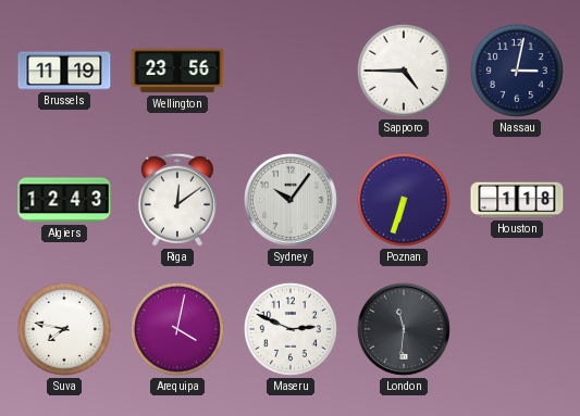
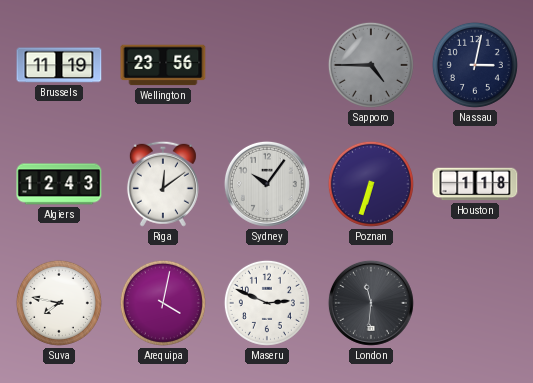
Sapporo dial: white -> grey (371, 65)
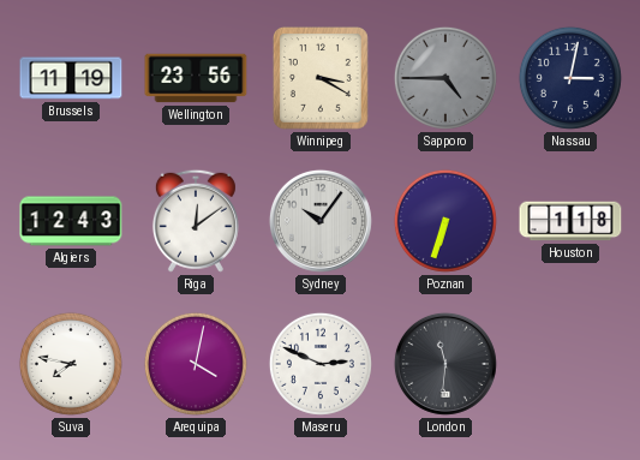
Winnipeg: none -> 3:20 (321, 79)
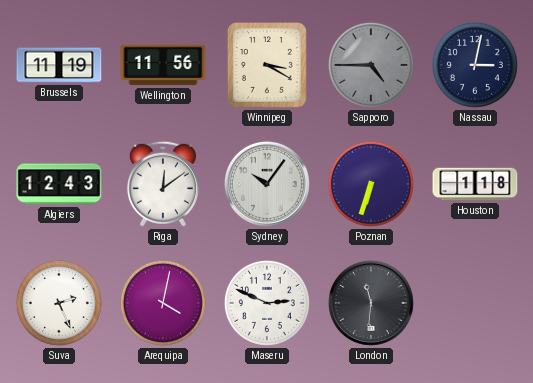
Wellington: 23:56 -> 11:56 (163, 65)
Suva: 7:47 -> 2:26 (59, 303)
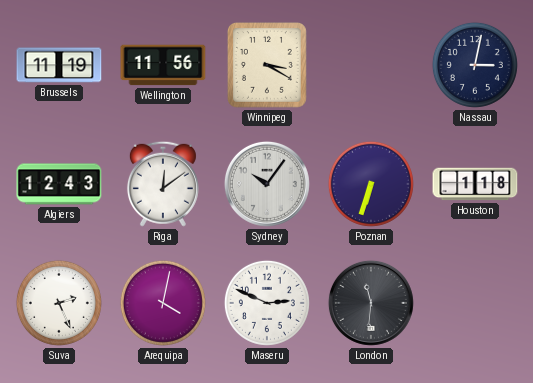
Sapporo: 4:45 -> none (371, 65)
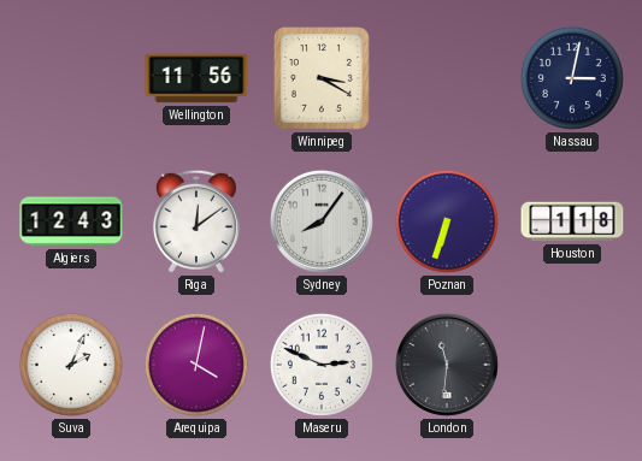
Brussels: 11:19 -> none (59, 65)
Sydney: 10:06 -> 8:06 (322, 221)
Suva: 2:26 -> 2:04 (71, 365)
